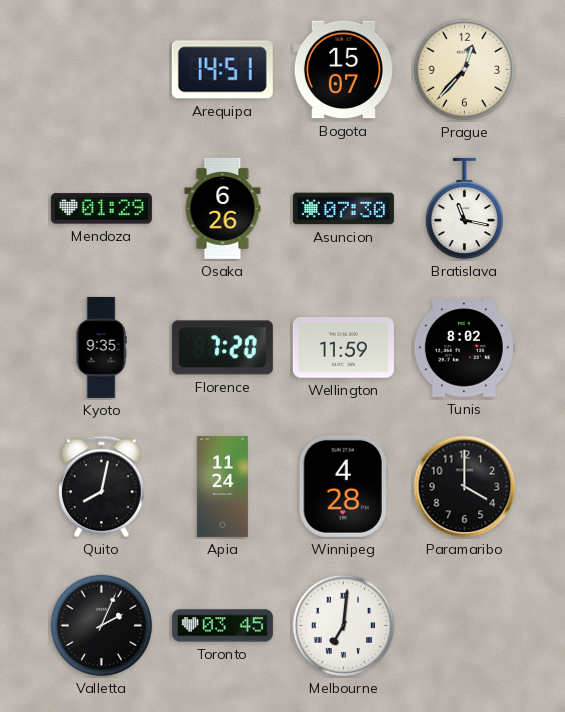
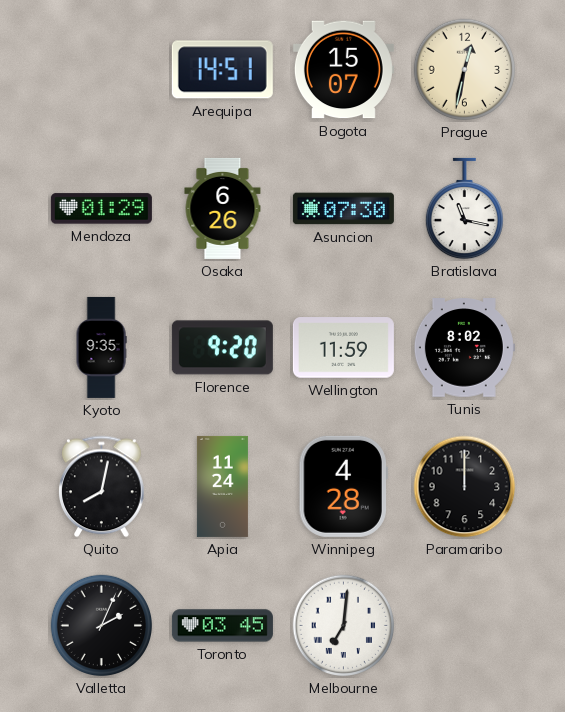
Prague: 12:37 -> 12:32 (465, 70)
Florence: 7:20 -> 9:20 (222, 348)
Paramaribo: 4:00 -> 12:00 (465, 487)
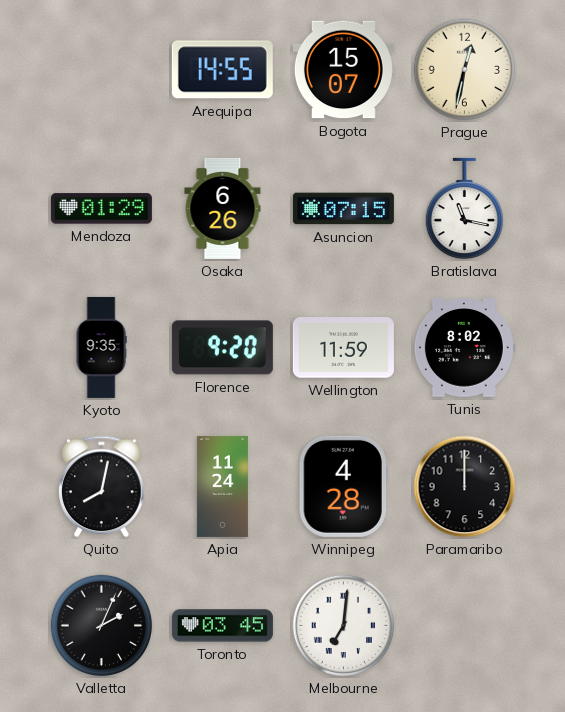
Arequipa: 14:51 -> 14:55 (222, 70)
Asuncion: 07:30 -> 07:15 (343, 209)
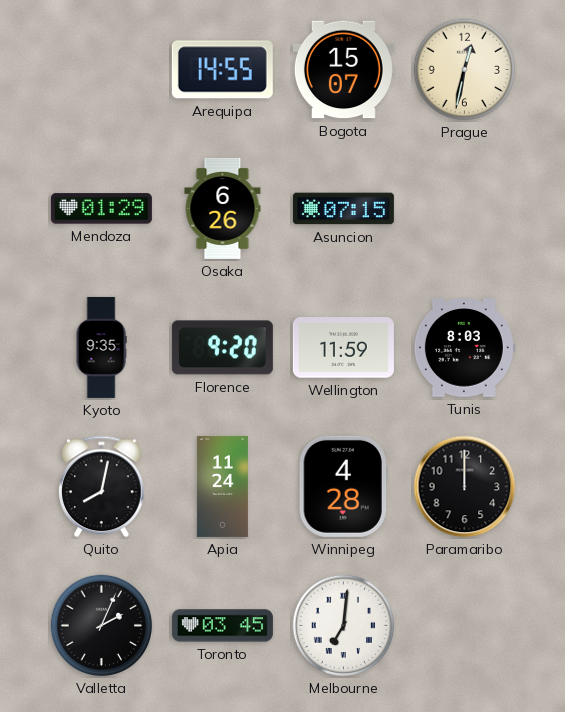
Bratislava: 11:17 -> none (464, 209)
Tunis: 8:02 -> 8:03 (464, 348)
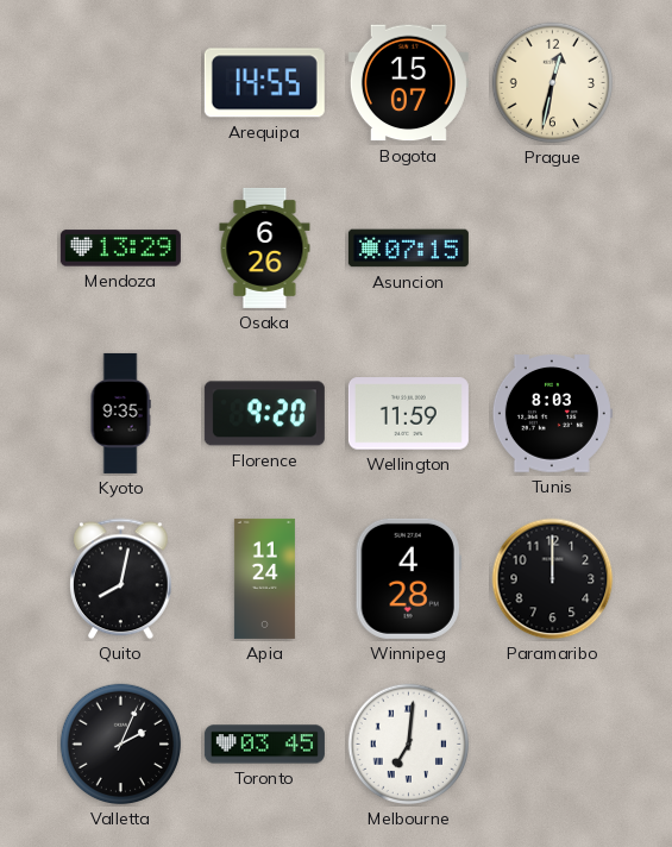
Mendoza: 01:29 -> 13:29 (120, 249)
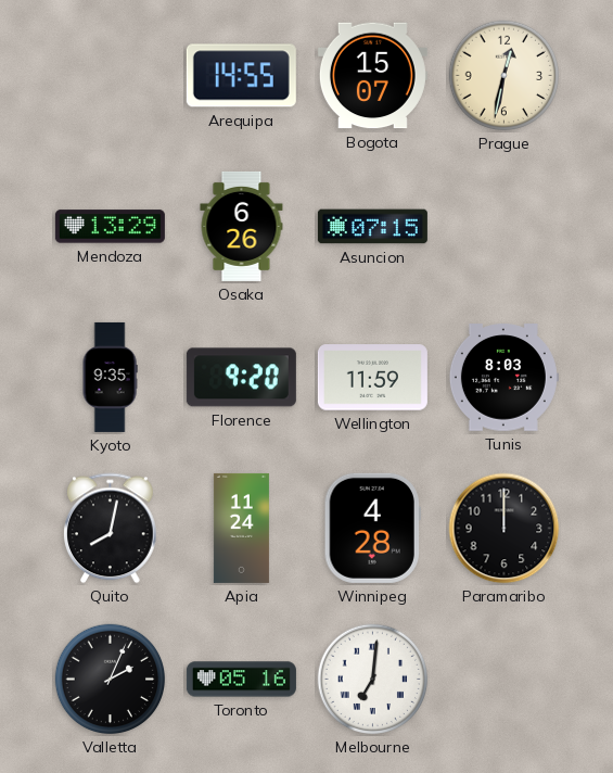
Toronto: 03:45 -> 05:16 (241, 680)
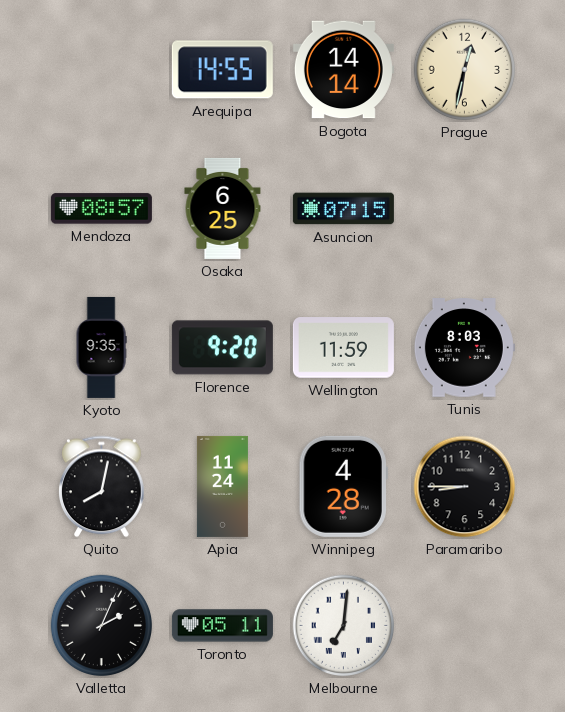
Bogota: 15:07 -> 14:14 (343, 70)
Mendoza: 13:29 -> 08:57 (101, 209)
Osaka: 6:26 -> 6:25 (223, 208)
Paramaribo: 12:00 -> 8:45 (465, 487)
Toronto: 05:16 -> 05:11 (222, 626)
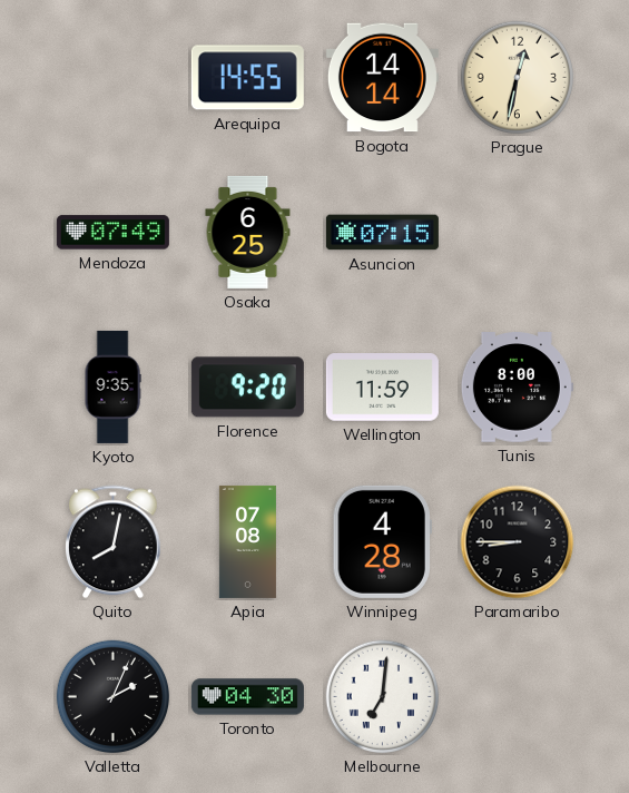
Mendoza: 08:57 -> 07:49 (112, 233)
Tunis: 8:03 -> 8:00 (517, 388)
Apia: 11:24 -> 07:08 (247, 541)
Toronto: 05:11 -> 04:30 (247, 697)
